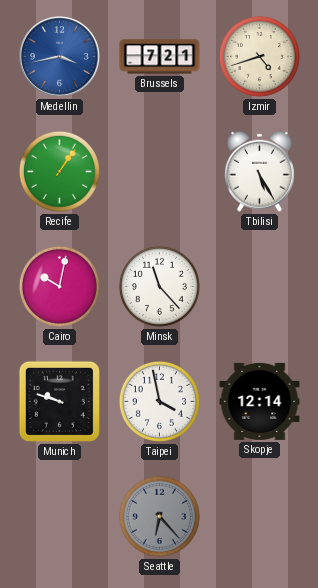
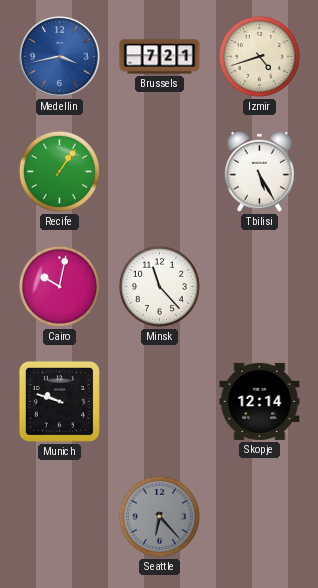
Taipei: 3:58 -> none (159, 401)
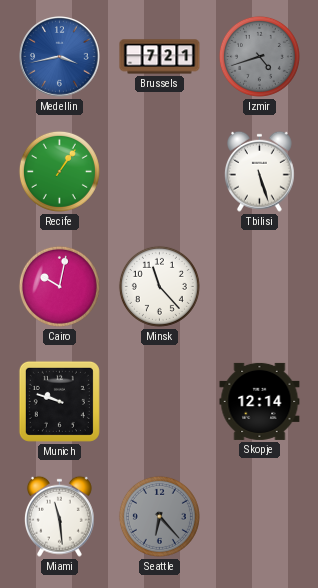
Izmir dial: cream -> grey (259, 56)
Tbilisi: 5:25 -> 5:27 (259, 171)
Miami: none -> 11:29 (59, 516)
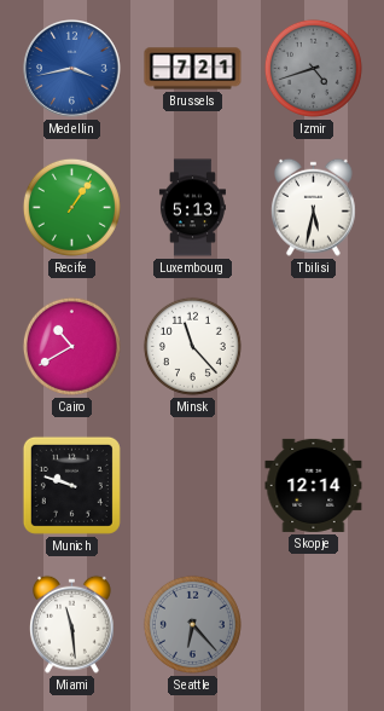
Luxembourg: none -> 5:13 (192, 208)
Tbilisi: 5:27 -> 5:32 (313, 207)
Cairo: 10:02 -> 10:40 (71, 346)
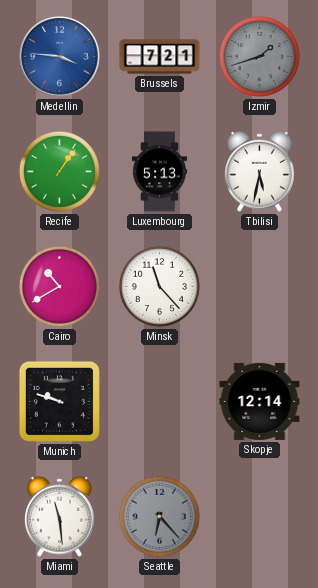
Medellin: 3:43 -> 3:46 (60, 57)
Izmir: 4:42 -> 1:42 (259, 56)
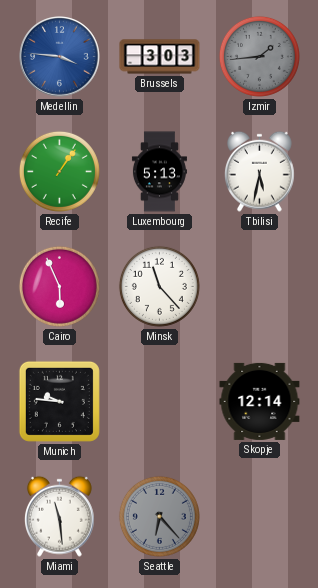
Brussels: 7:21 -> 3:03 (160, 57)
Izmir: 1:42 -> 1:44 (259, 56)
Cairo: 10:40 -> 5:56 (59, 286)
Munich: 9:48 -> 9:46 (59, 401)
